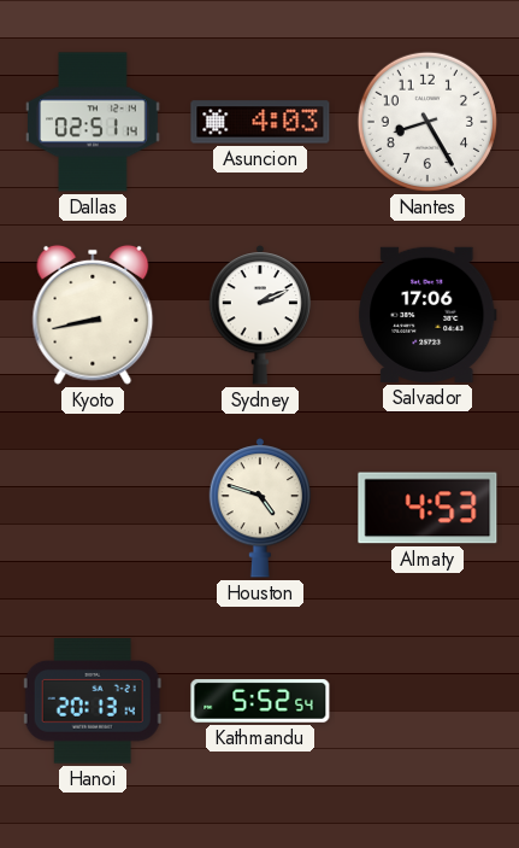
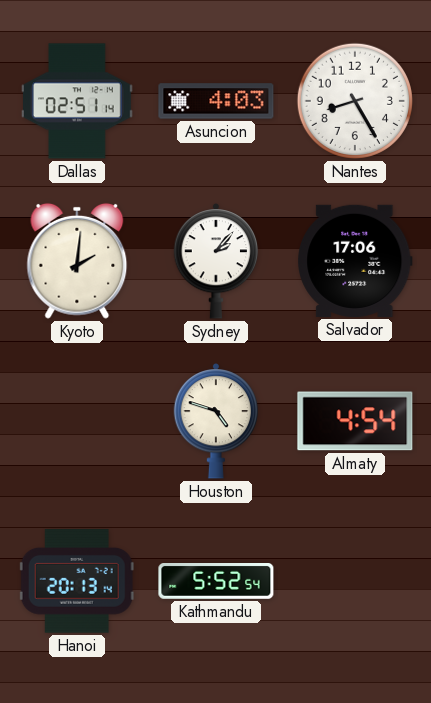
Kyoto: 8:43 -> 2:01 (77, 261)
Sydney: 2:11 -> 2:07 (216, 262)
Almaty: 4:53 -> 4:54 (355, 421)
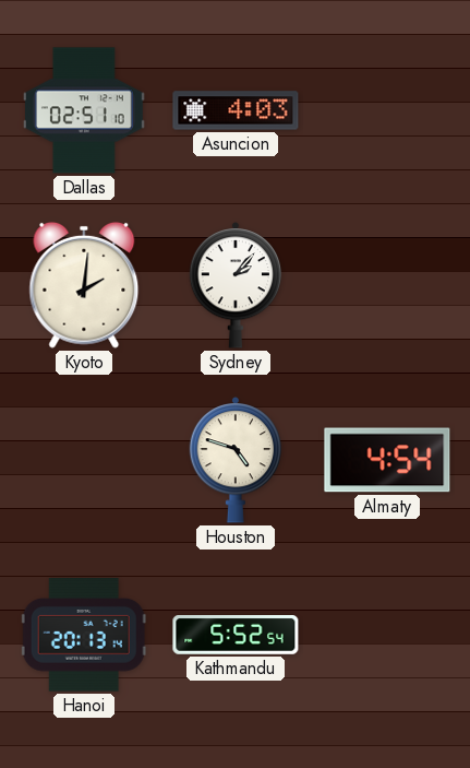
Dallas: 02:51:14 -> 02:51:10 (84, 110)
Nantes: 8:25 -> none (355, 101)
Salvador: 17:06 -> none (355, 261)
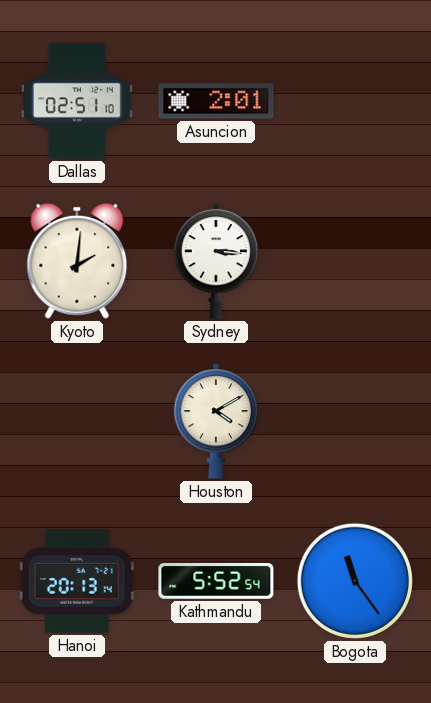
Asuncion: 4:03 -> 2:01 (216, 101)
Sydney: 2:07 -> 3:16 (216, 262)
Houston: 4:48 -> 4:10 (216, 422)
Almaty: 4:54 -> none (387, 460)
Bogota: none -> 11:24 (355, 581)
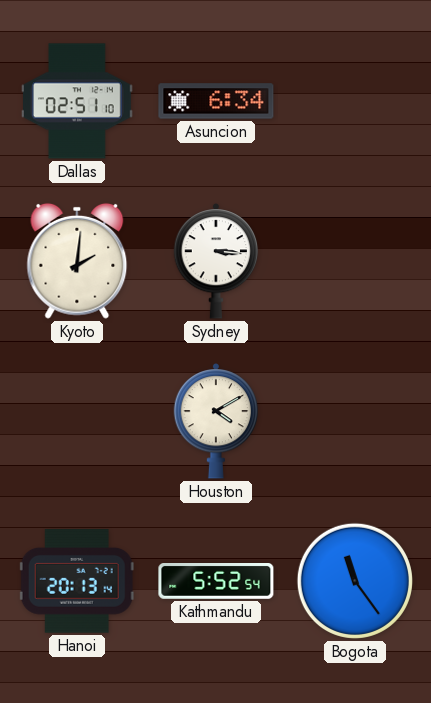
Asuncion: 2:01 -> 6:34 (216, 101)
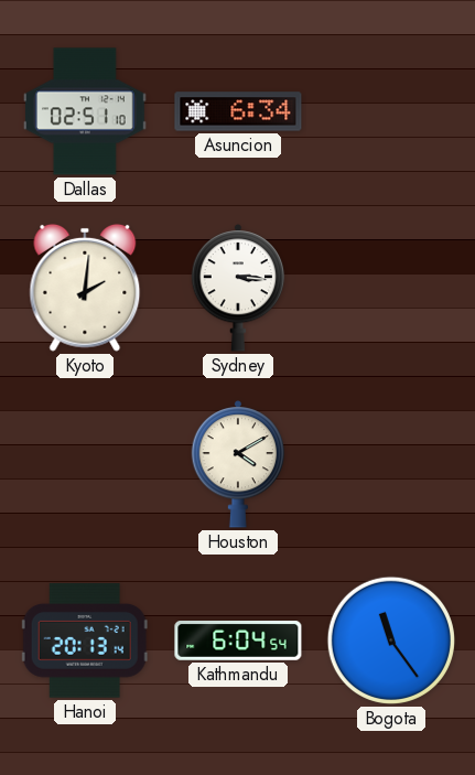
Kathmandu: 5:52 -> 6:04 (238, 642)
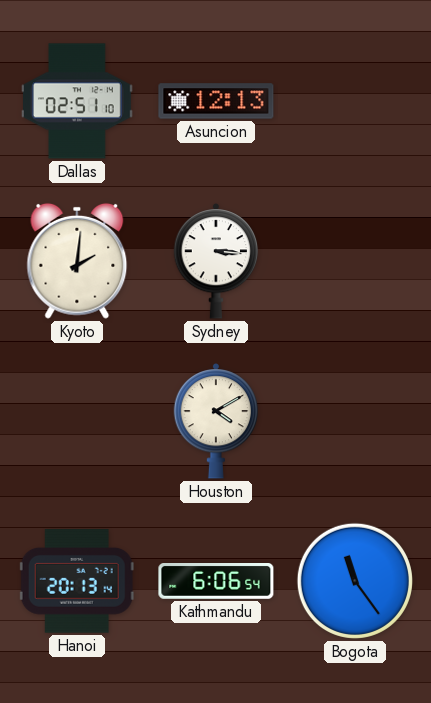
Asuncion: 6:34 -> 12:13 (216, 101)
Kathmandu: 6:04 -> 6:06 (216, 582)
